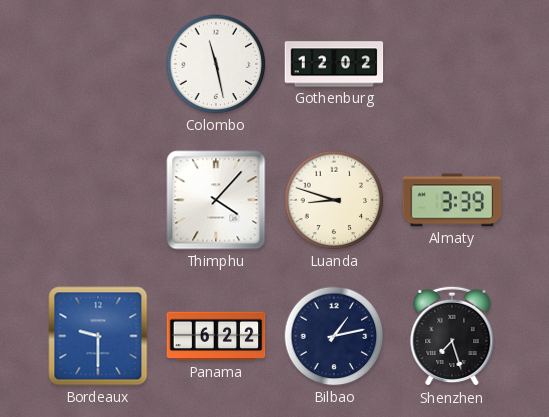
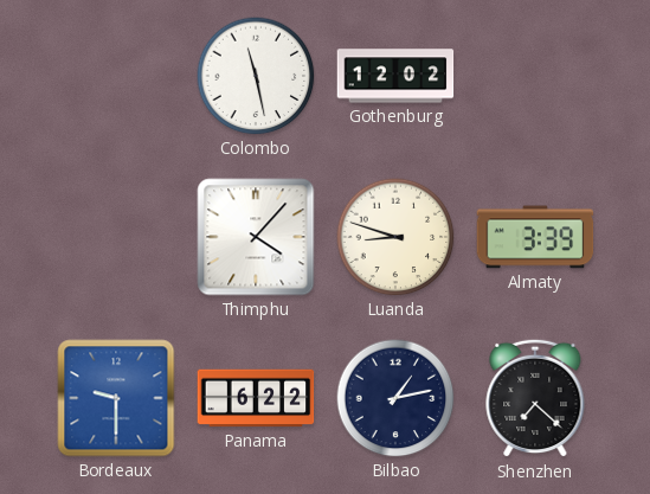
Shenzhen: 7:27 -> 7:22 (535, 398)
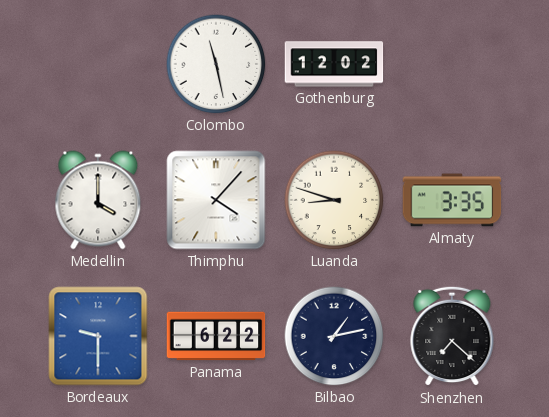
Medellin: none -> 4:00 (98, 200)
Almaty: 3:39 -> 3:35 (452, 200)
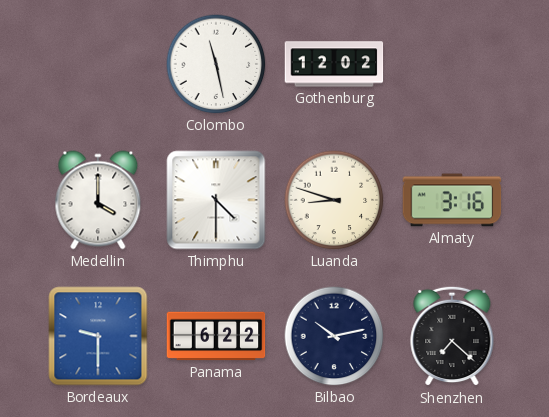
Thimphu: 4:07 -> 4:30 (216, 200)
Almaty: 3:35 -> 3:16 (452, 200)
Bilbao: 1:13 -> 10:13 (334, 336)
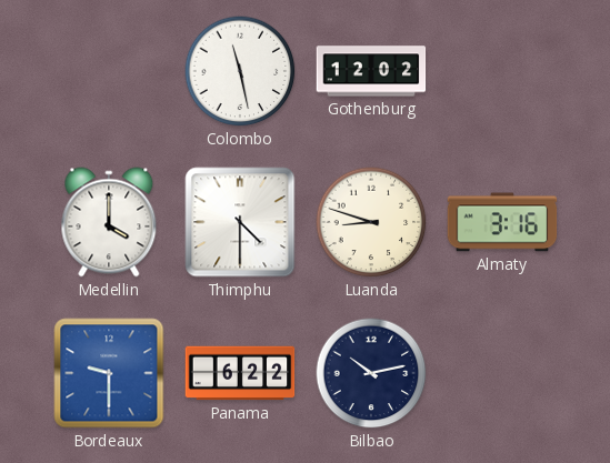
Shenzhen: 7:22 -> none (452, 336)
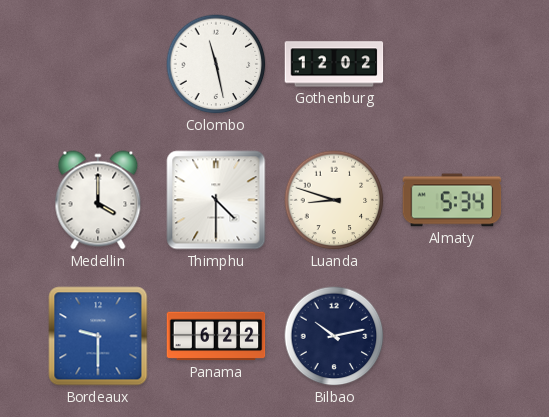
Almaty: 3:16 -> 5:34 (452, 200)
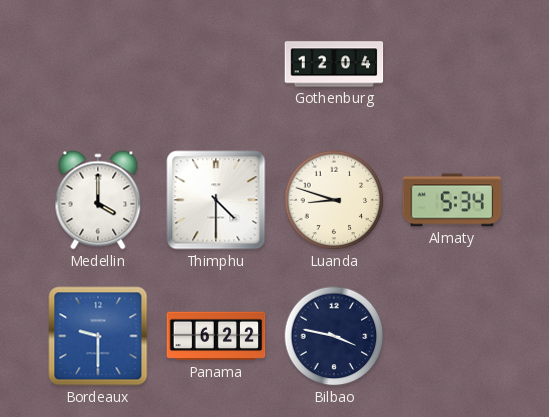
Colombo: 11:28 -> none (216, 64)
Gothenburg: 12:02 -> 12:04 (334, 64)
Bilbao: 10:13 -> 3:47 (334, 336)
